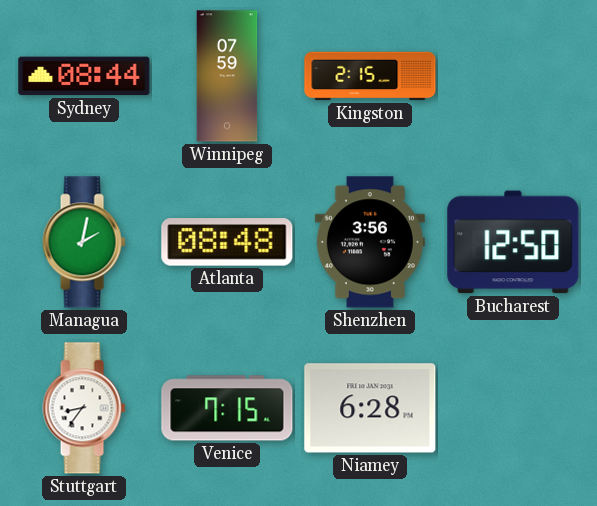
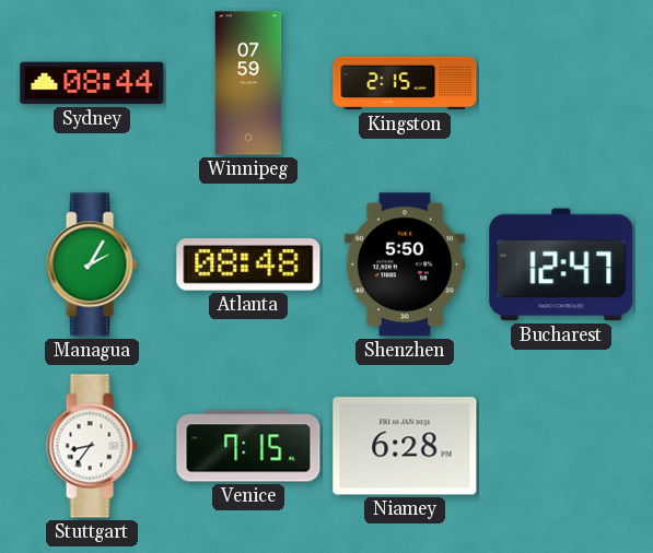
Managua: 2:02 -> 2:05 (92, 264)
Shenzhen: 3:56 -> 5:50 (405, 264)
Bucharest: 12:50 -> 12:47 (561, 264)
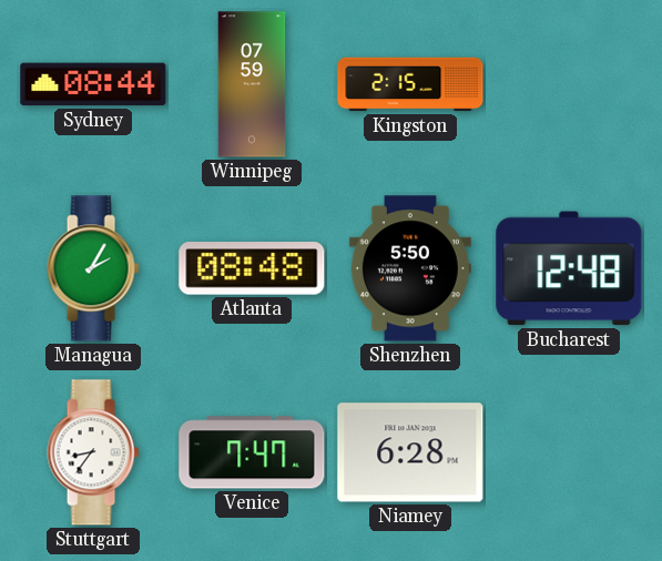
Bucharest: 12:47 -> 12:48 (569, 268)
Venice: 7:15 -> 7:47 (252, 452)
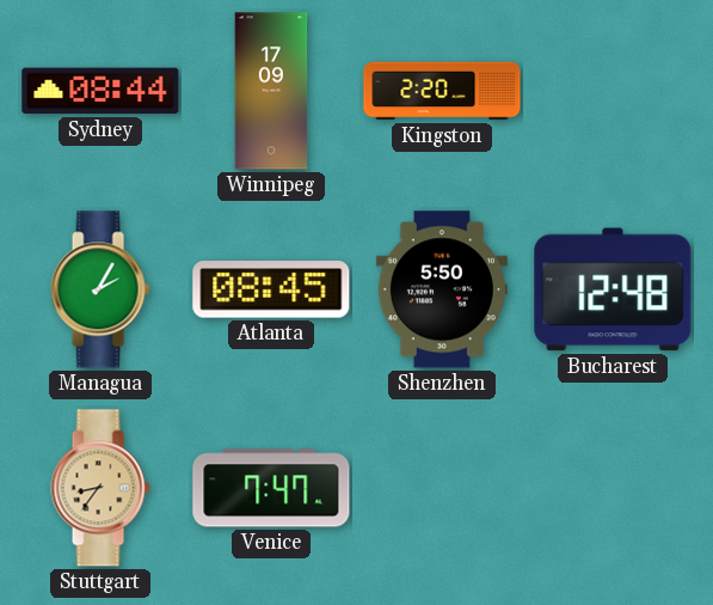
Winnipeg: 07:59 -> 17:09 (271, 91)
Kingston: 2:15 -> 2:20 (442, 91)
Atlanta: 08:48 -> 08:45 (271, 289)
Stuttgart dial: white -> champagne (100, 488)
Niamey: 6:28 -> none (410, 452)
